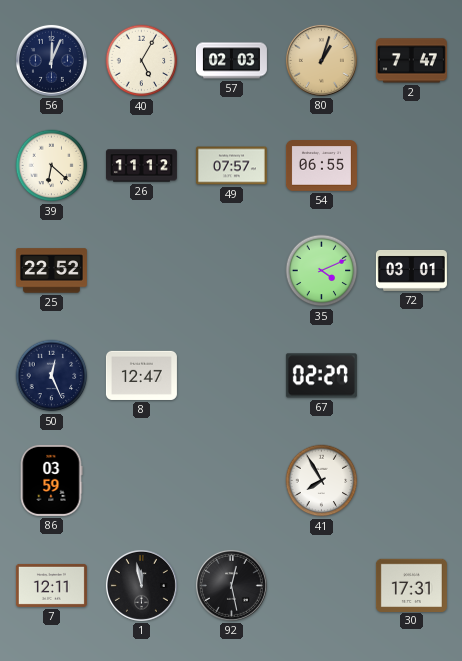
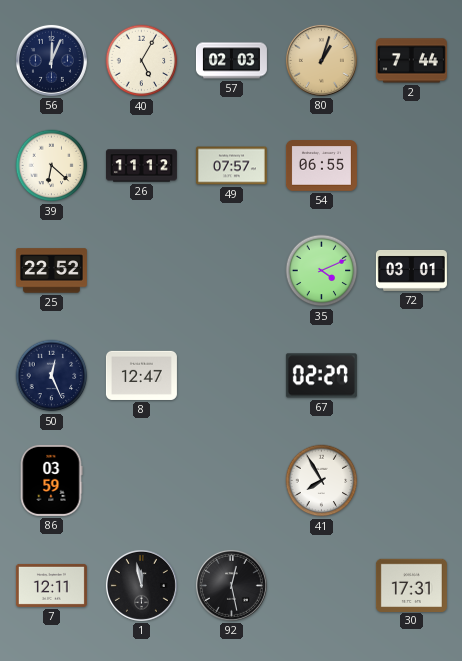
2: 7:47 -> 7:44 (411, 61)
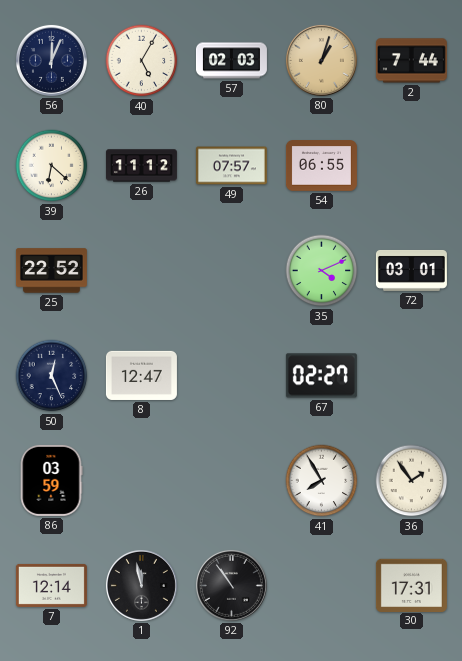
36: none -> 1:54 (412, 481)
7: 12:11 -> 12:14 (51, 585)
92: 12:28 -> 10:54 (231, 585)
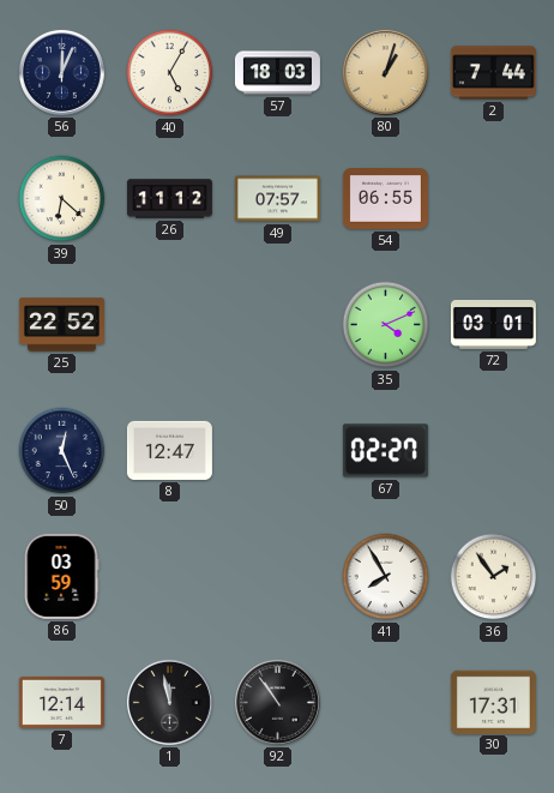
57: 02:03 -> 18:03 (277, 73)
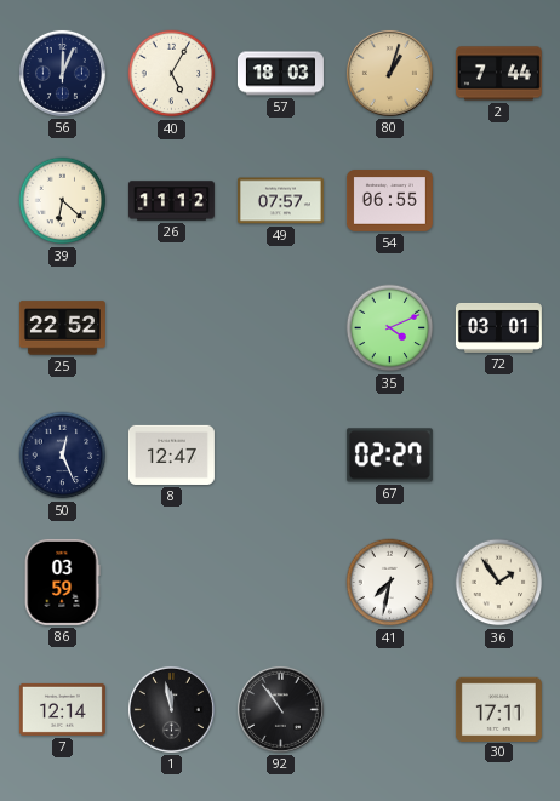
41: 7:55 -> 7:32 (390, 583)
30: 17:31 -> 17:11 (498, 709)
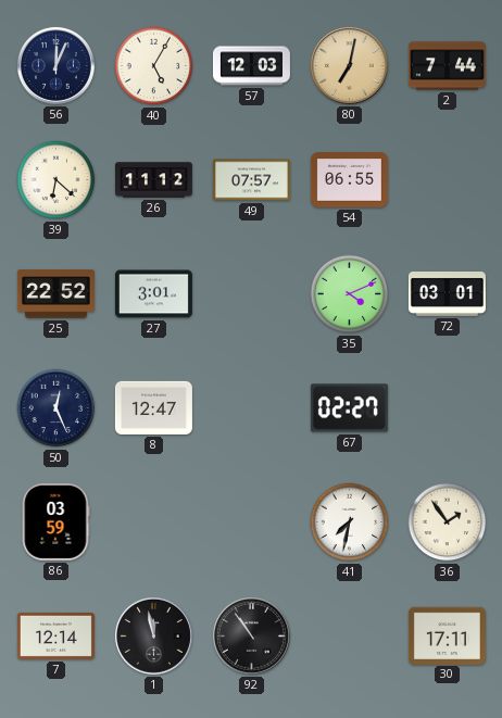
57: 18:03 -> 12:03 (251, 66)
80: 1:03 -> 7:02 (349, 65)
27: none -> 3:01 (153, 294)
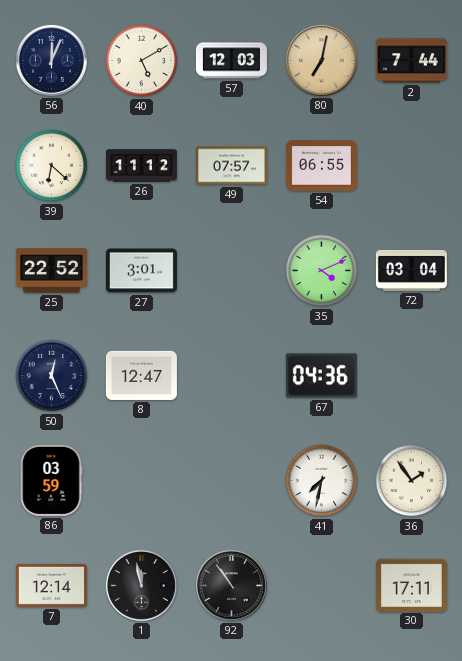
40: 5:05 -> 5:10 (142, 61)
72: 03:01 -> 03:04 (411, 270)
67: 02:27 -> 04:36 (321, 376)
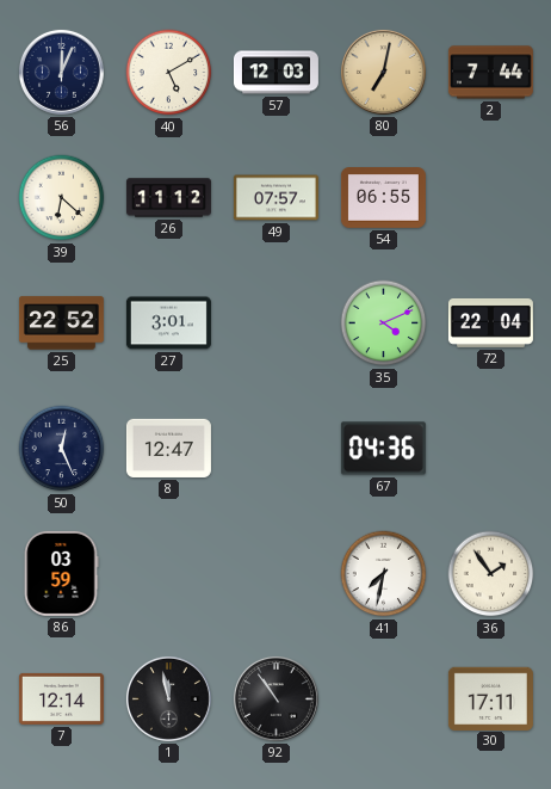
72: 03:04 -> 22:04 (490, 322)
